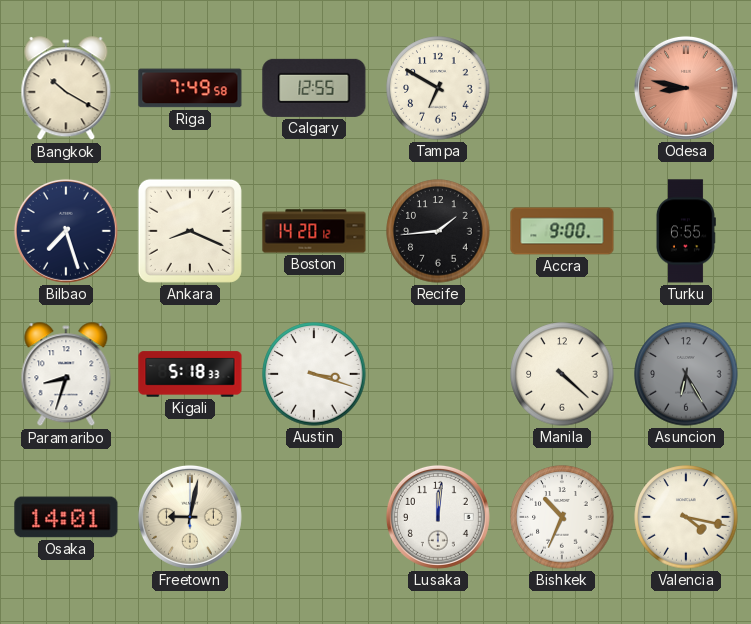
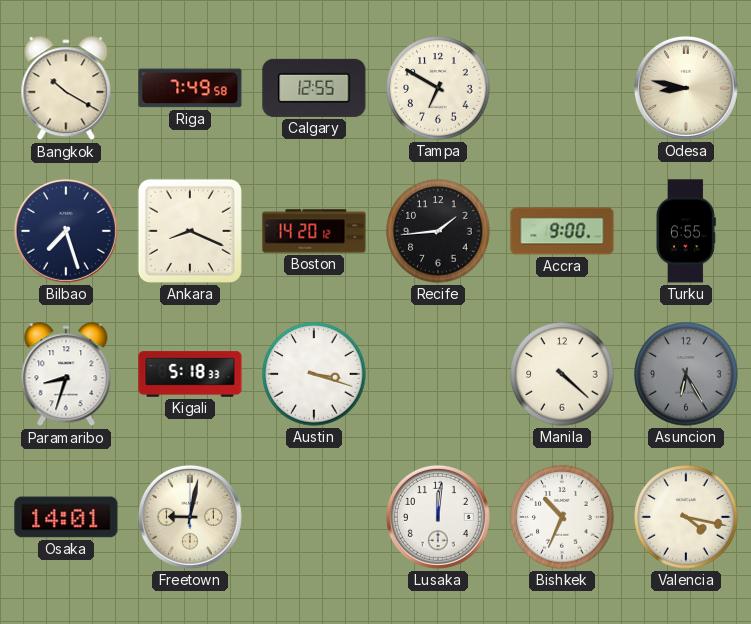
Odesa dial: salmon -> cream (686, 88)
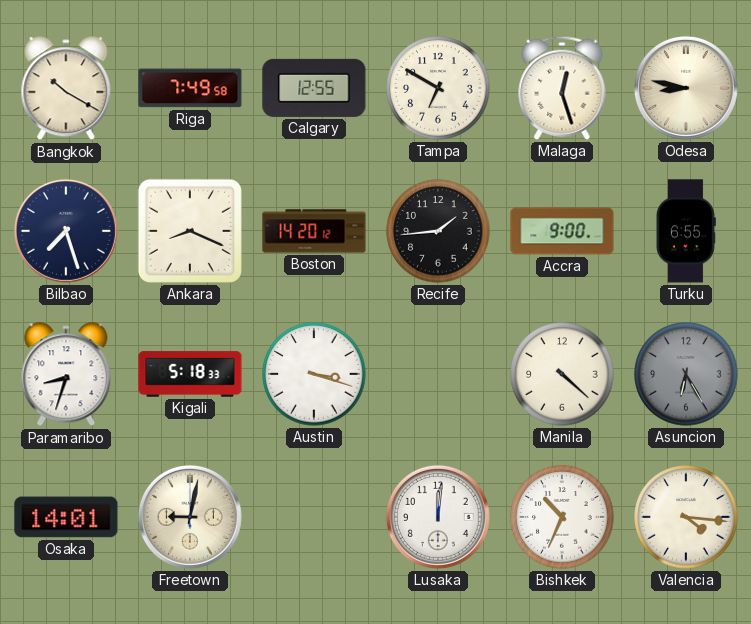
Malaga: none -> 12:27 (562, 88)
Valencia: 4:17 -> 4:16 (686, 517)
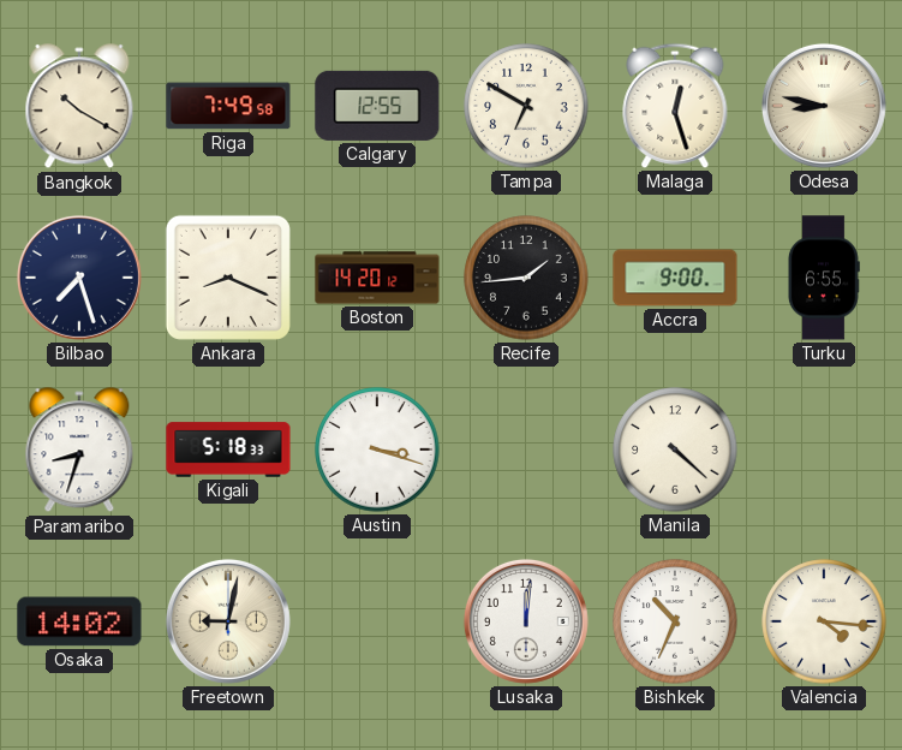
Asuncion: 6:25 -> none (686, 374)
Osaka: 14:01 -> 14:02 (79, 621)
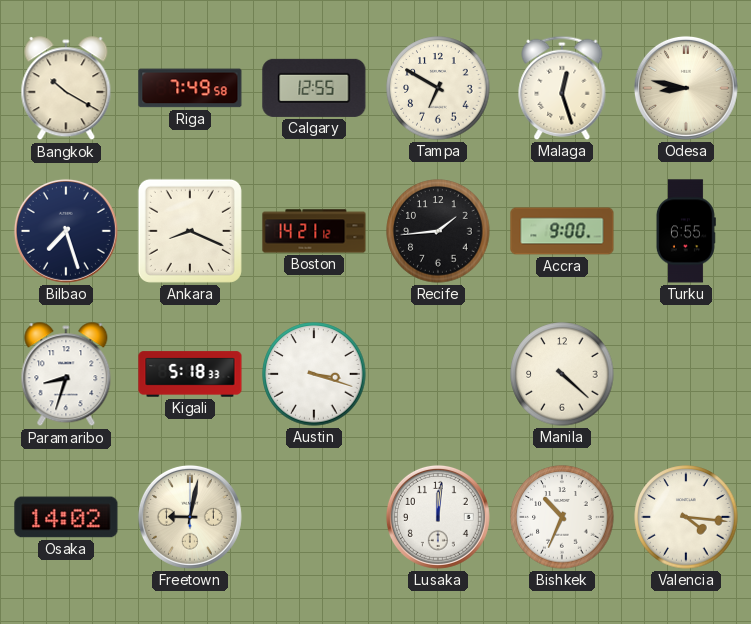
Boston: 14:20 -> 14:21 (314, 231)
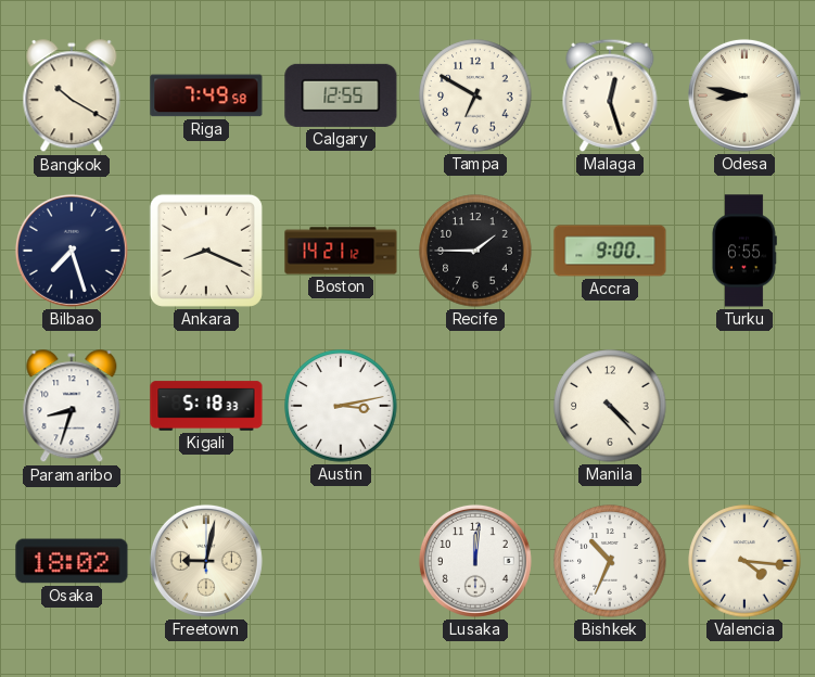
Recife: 1:44 -> 1:45 (475, 251)
Austin: 3:18 -> 3:13 (341, 406)
Manila: 4:22 -> 4:23 (610, 406)
Osaka: 14:02 -> 18:02 (72, 561)
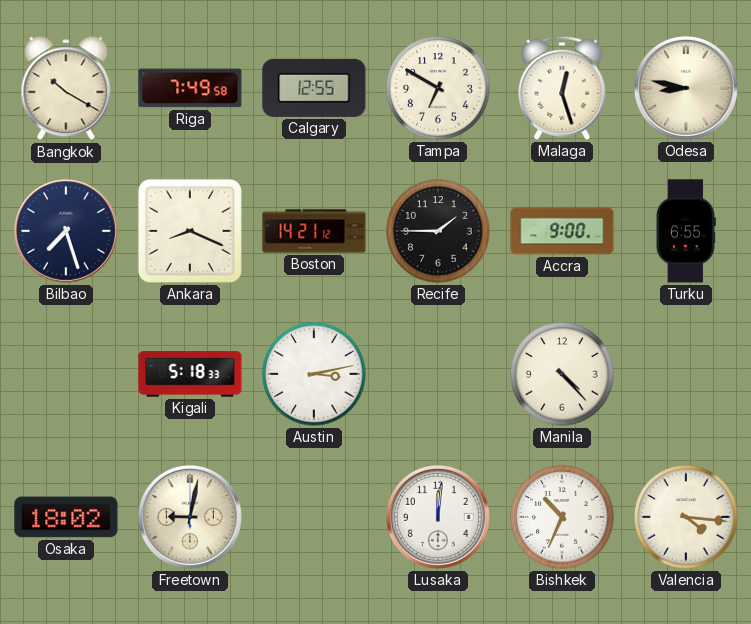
Paramaribo: 8:33 -> none (72, 407)
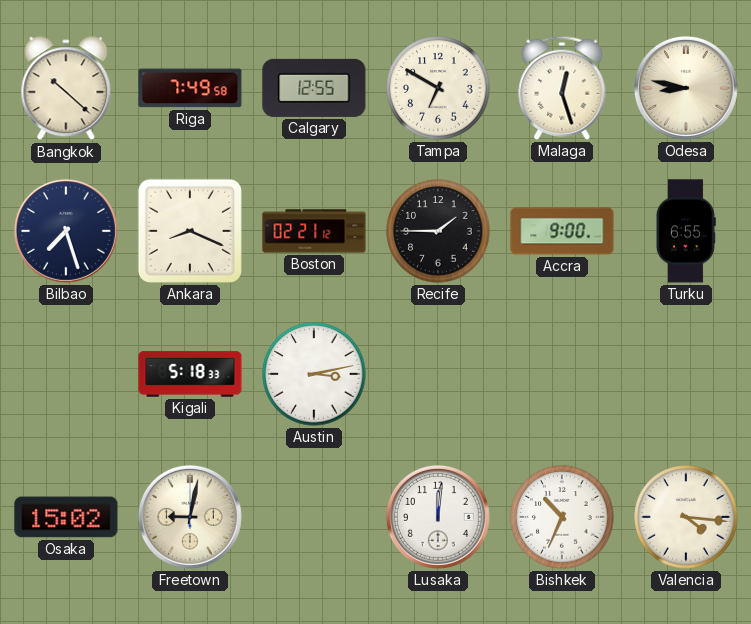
Bangkok: 10:20 -> 10:22 (66, 89)
Boston: 14:21 -> 02:21 (314, 231)
Manila: 4:23 -> none (562, 374)
Osaka: 18:02 -> 15:02 (66, 517)
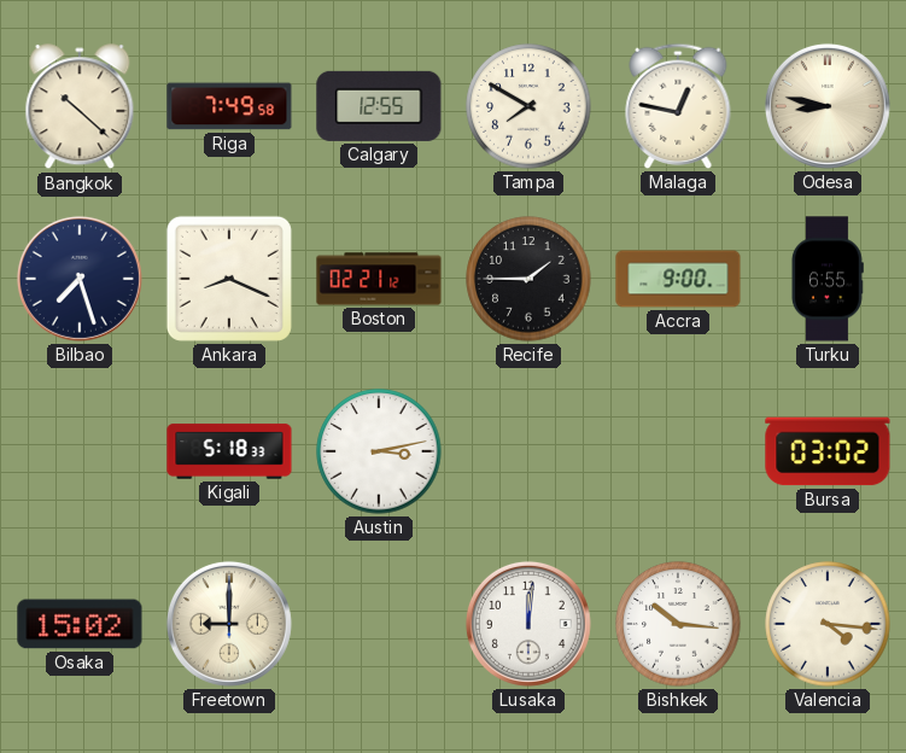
Tampa: 6:50 -> 7:50 (528, 106)
Malaga: 12:27 -> 12:47 (678, 106)
Bursa: none -> 03:02 (828, 451)
Freetown: 9:02 -> 9:00 (229, 624)
Bishkek: 10:34 -> 10:16 (678, 624)
